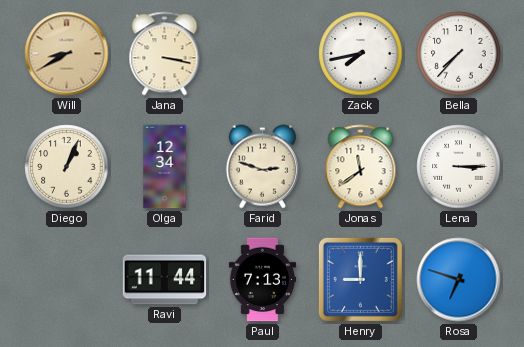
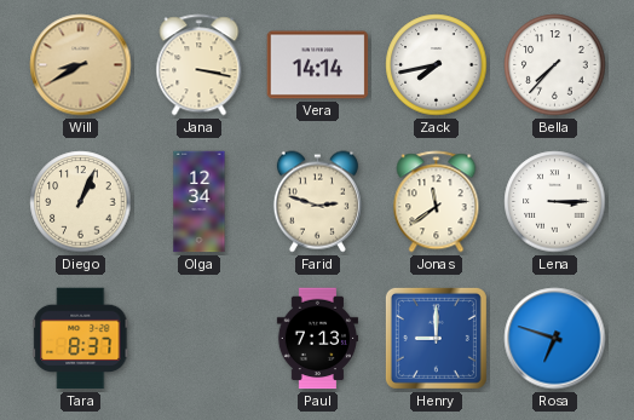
Vera: none -> 14:14 (318, 65)
Tara: none -> 8:37 (81, 339)
Ravi: 11:44 -> none (165, 280)
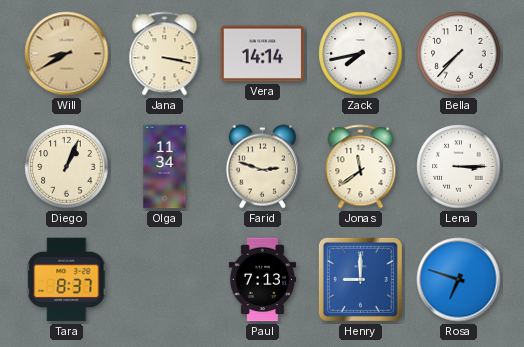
Olga: 12:34 -> 11:34 (165, 167)
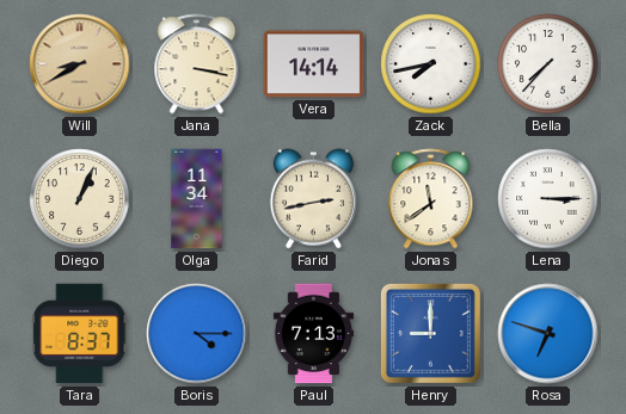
Farid: 2:48 -> 2:43 (313, 199)
Boris: none -> 4:15 (197, 334)
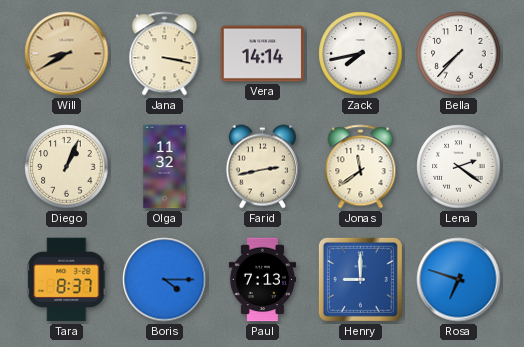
Olga: 11:34 -> 11:32 (165, 167)
Lena: 3:15 -> 2:21 (459, 167)
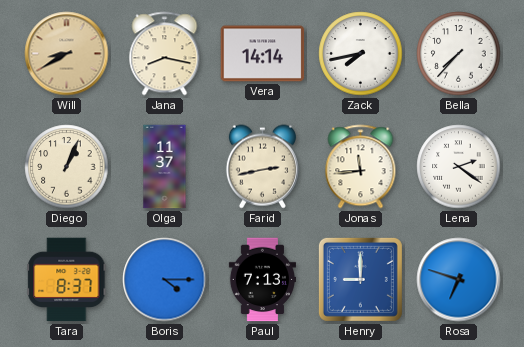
Jana: 3:17 -> 8:17 (165, 54)
Olga: 11:32 -> 11:37 (165, 167)
Jonas: 11:39 -> 11:44 (361, 167)
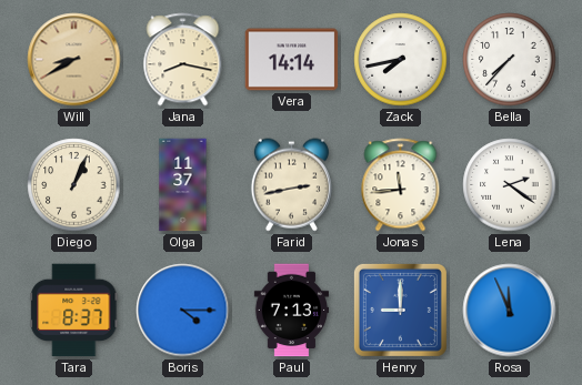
Rosa: 6:48 -> 11:56 (510, 311)
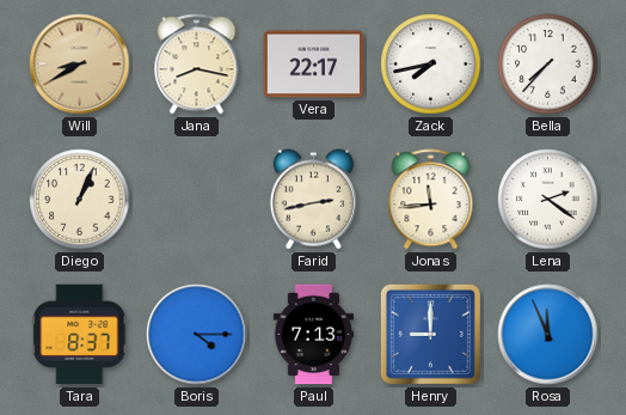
Vera: 14:14 -> 22:17 (314, 65)
Olga: 11:37 -> none (183, 185)
